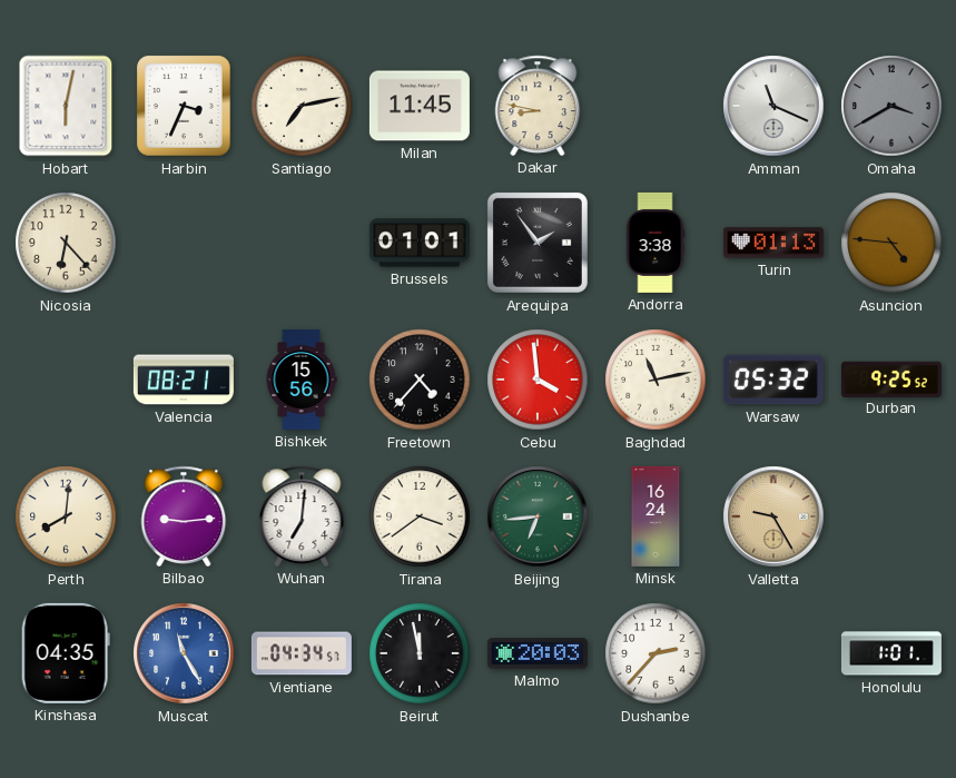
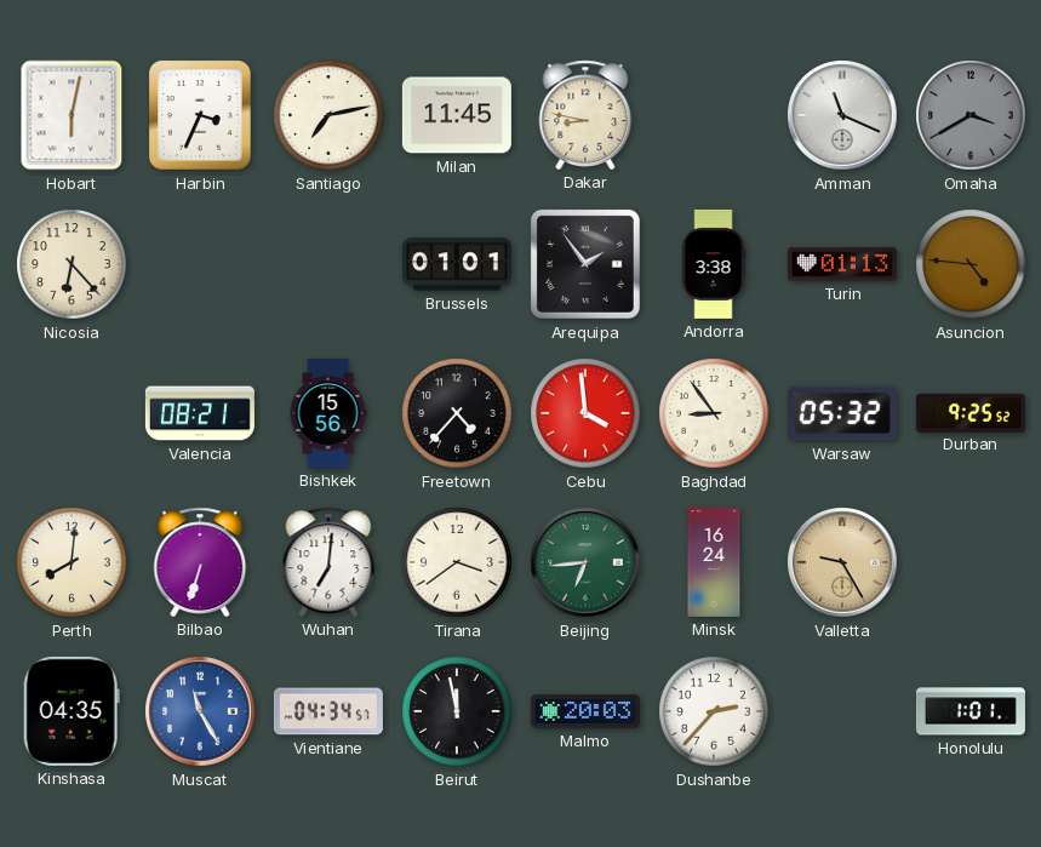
Baghdad: 11:13 -> 8:54 (714, 413)
Bilbao: 9:14 -> 6:33 (200, 562)
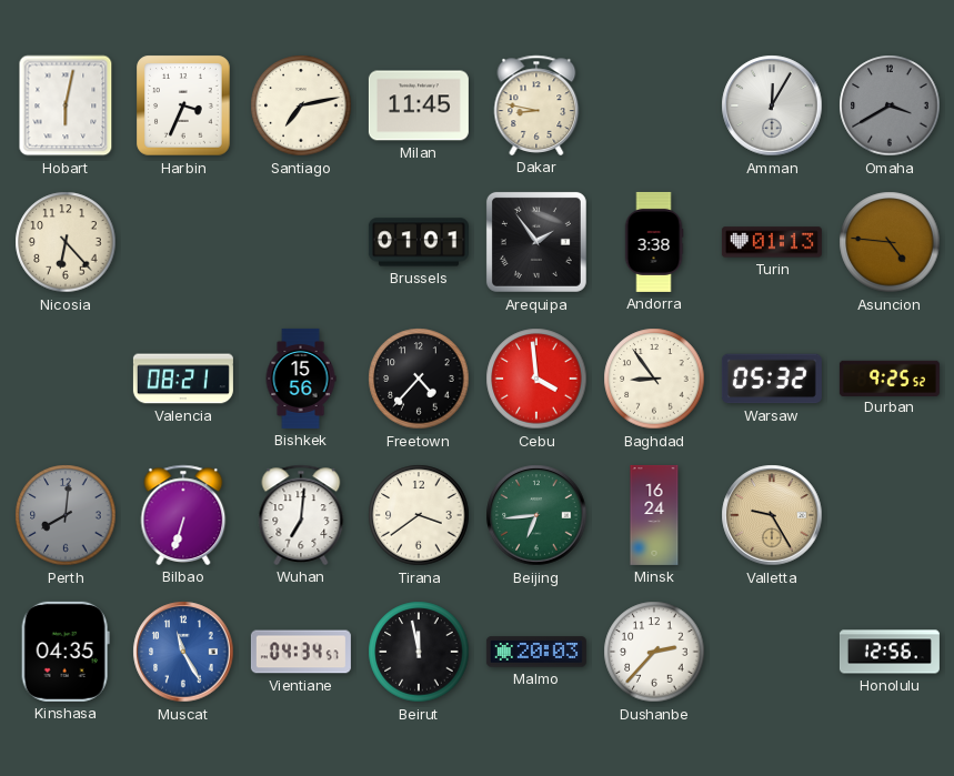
Amman: 11:19 -> 12:05 (772, 105)
Perth dial: cream -> grey (66, 515)
Honolulu: 1:01 -> 12:56 (890, 652)
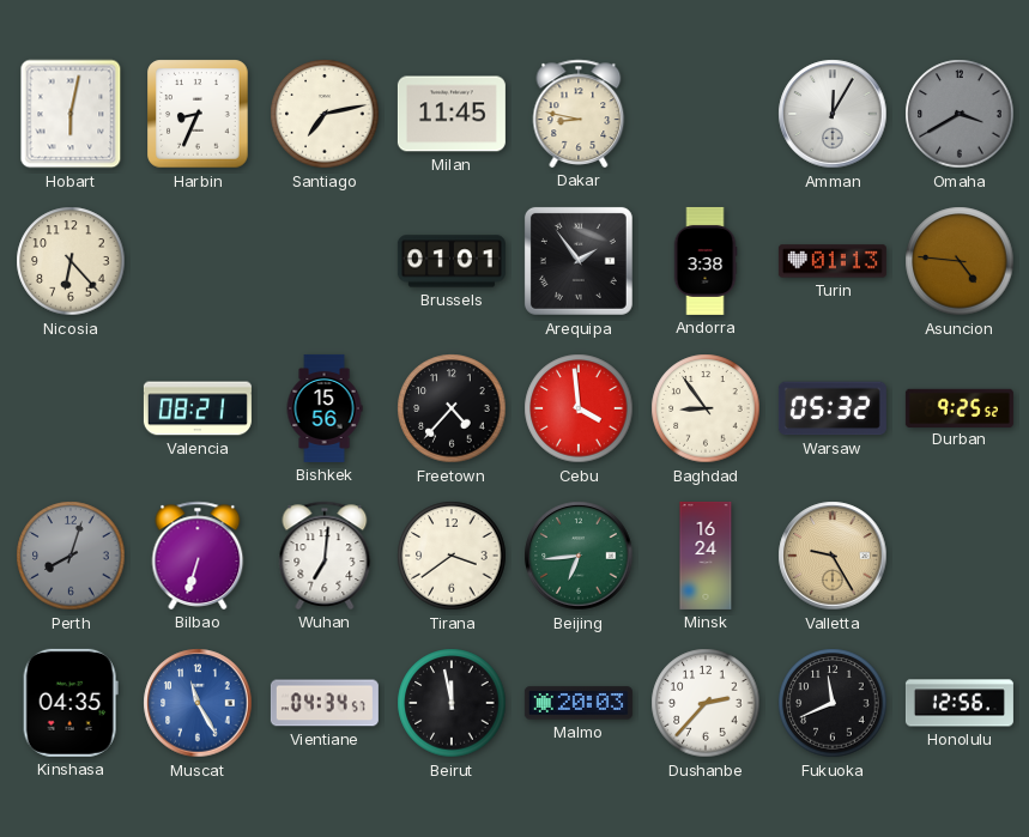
Harbin: 3:34 -> 8:34 (198, 114)
Perth: 8:01 -> 8:03 (71, 556)
Fukuoka: none -> 11:41 (833, 703)
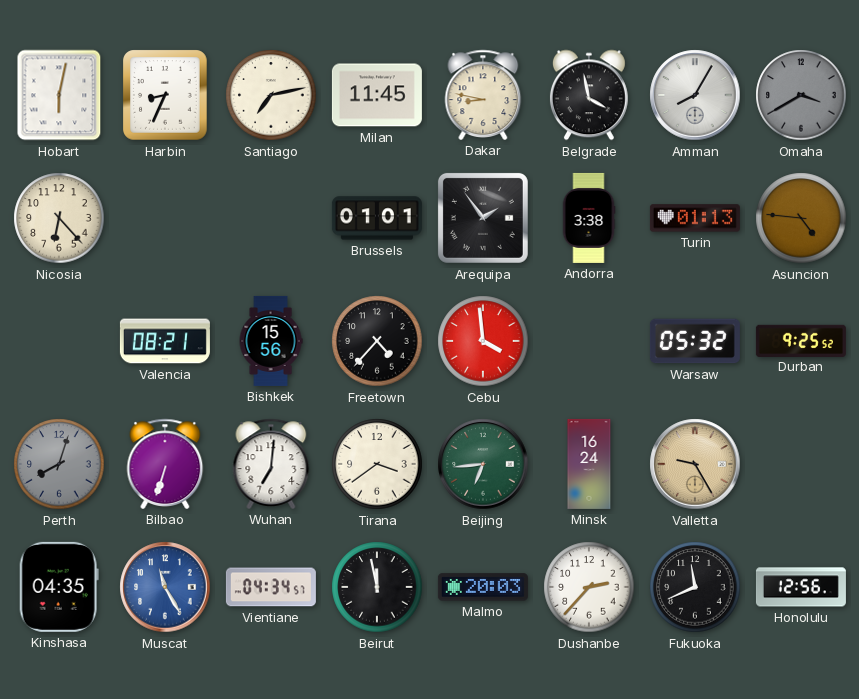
Belgrade: none -> 3:58 (589, 95)
Amman: 12:05 -> 8:05 (695, 95)
Baghdad: 8:54 -> none (706, 408)
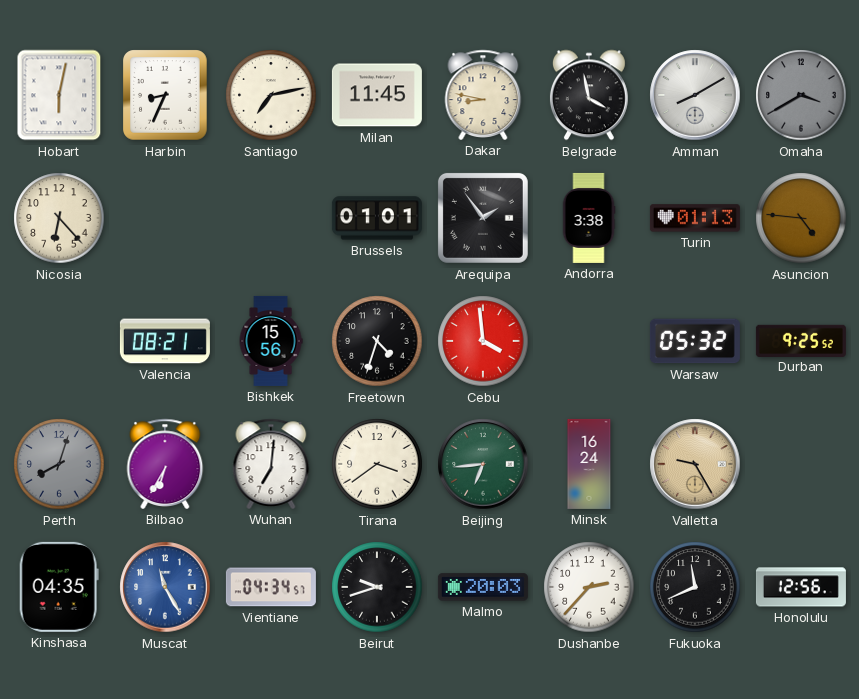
Amman: 8:05 -> 8:10 (695, 95)
Freetown: 4:37 -> 4:33 (377, 341)
Bilbao: 6:33 -> 6:35 (165, 464)
Beirut: 11:58 -> 9:42 (377, 587)
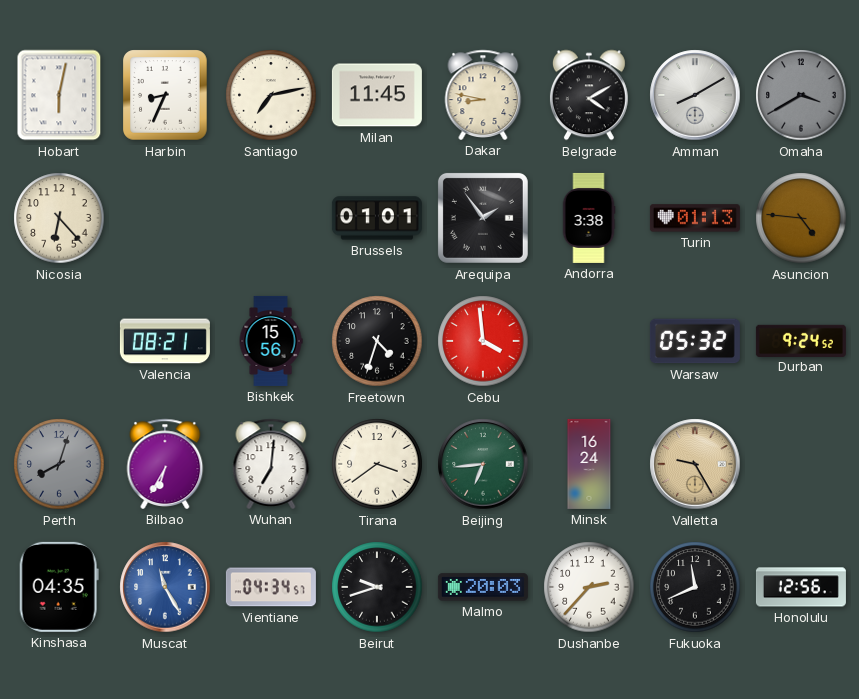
Belgrade: 3:58 -> 4:10 (589, 95)
Durban: 9:25 -> 9:24 (801, 340)
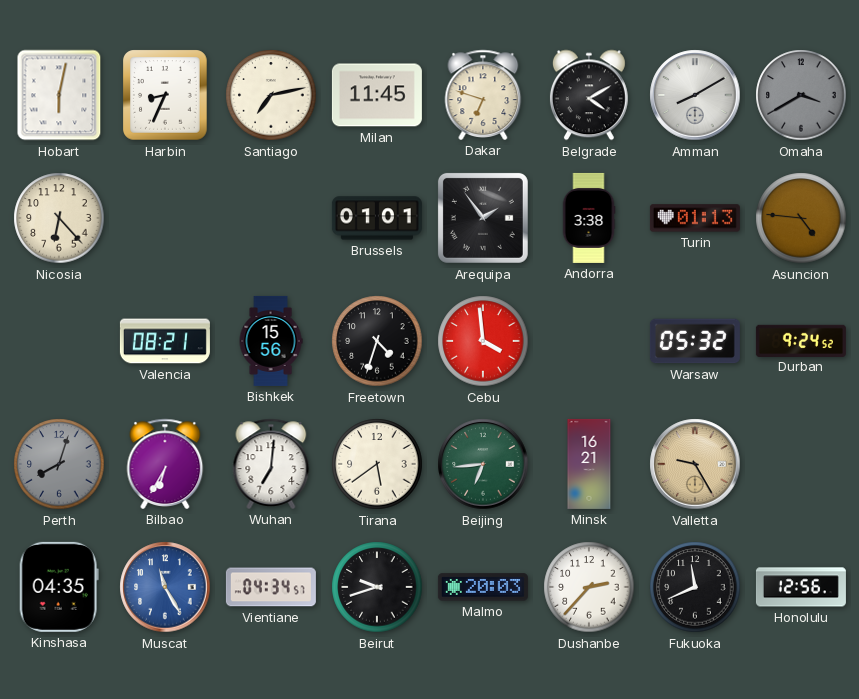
Dakar: 8:47 -> 6:48 (483, 95)
Tirana: 3:39 -> 5:39 (377, 464)
Minsk: 16:24 -> 16:21 (589, 464)
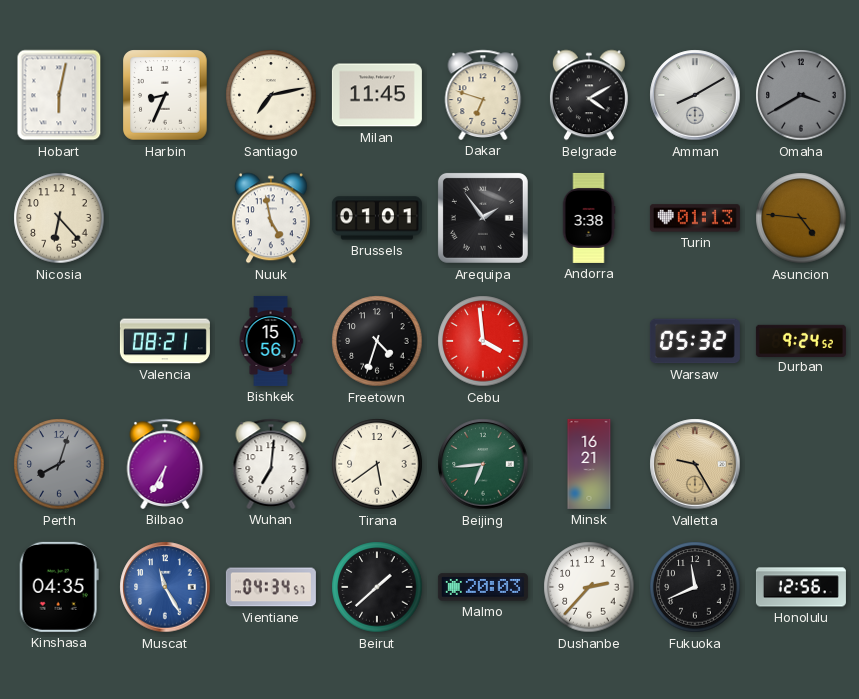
Nuuk: none -> 4:58 (271, 218)
Beirut: 9:42 -> 1:38 (377, 587)
